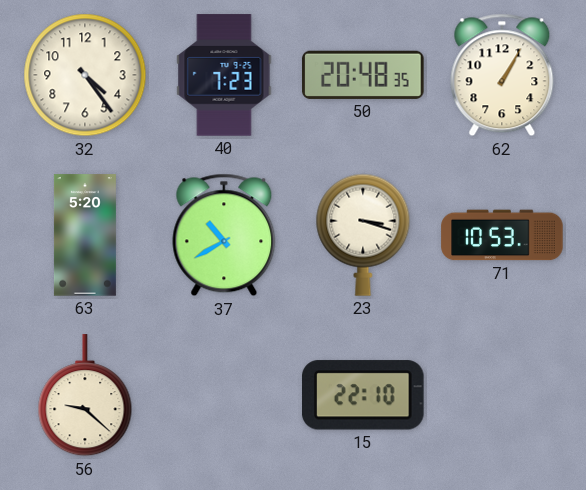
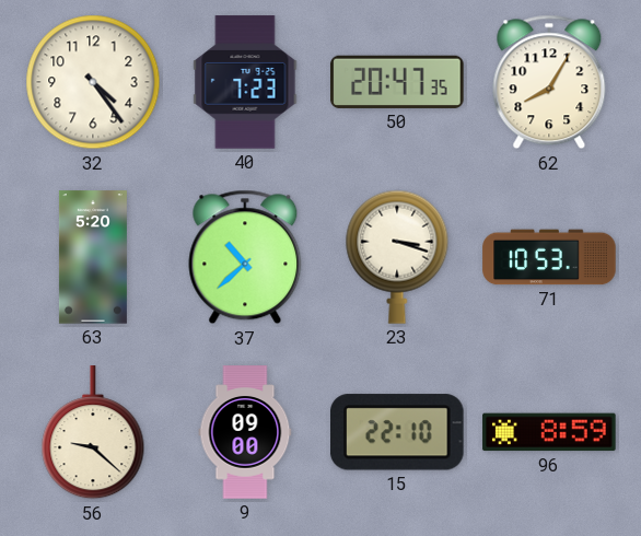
50: 20:48 -> 20:47 (397, 82)
62: 1:05 -> 8:05 (549, 82)
37: 10:40 -> 10:38 (245, 257)
9: none -> 09:00 (245, 432)
96: none -> 8:59 (549, 432)
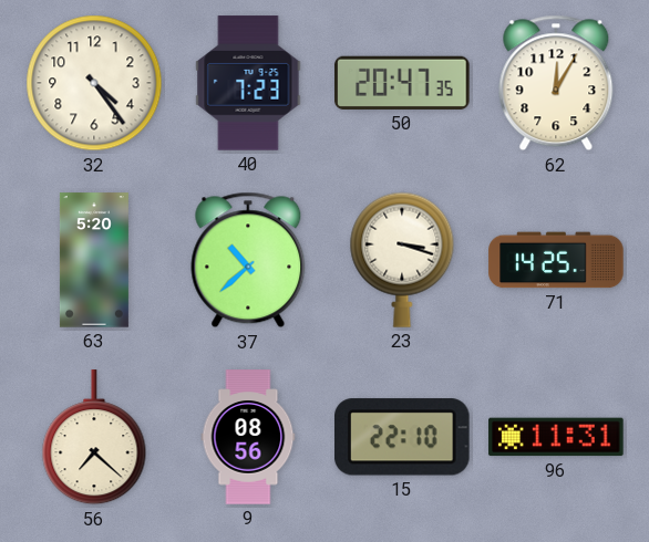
62: 8:05 -> 12:05 (556, 83)
71: 10:53 -> 14:25 (556, 260)
56: 9:22 -> 7:22 (94, 438)
9: 09:00 -> 08:56 (248, 437)
96: 8:59 -> 11:31 (556, 437)
